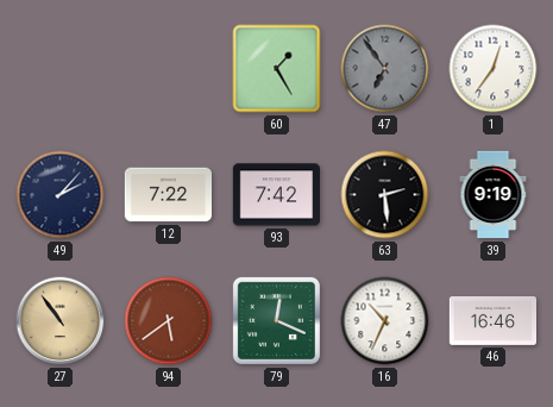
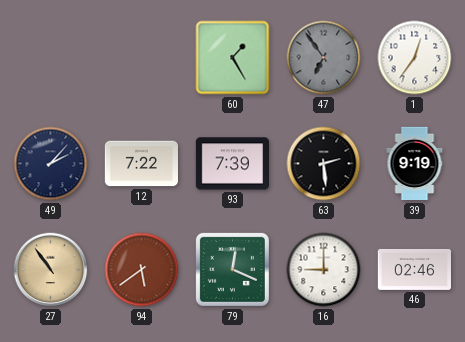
93: 7:42 -> 7:39 (232, 164)
16: 10:34 -> 9:00 (324, 270)
46: 16:46 -> 02:46 (414, 269)
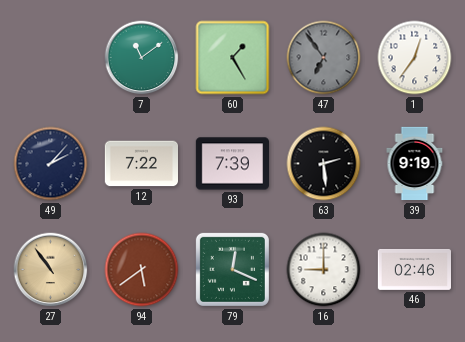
7: none -> 11:09 (142, 58)
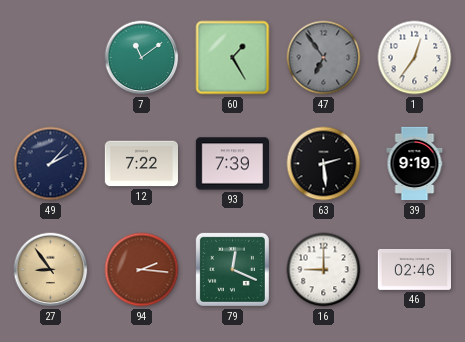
27: 10:54 -> 8:54 (51, 270)
94: 5:39 -> 2:16 (142, 270)
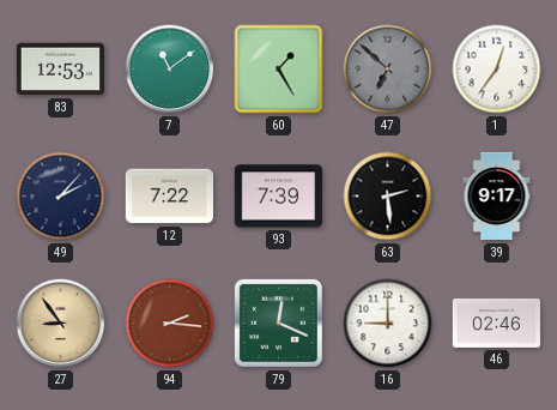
83: none -> 12:53 (60, 70)
47: 6:54 -> 6:52 (388, 70)
39: 9:19 -> 9:17 (497, 197)
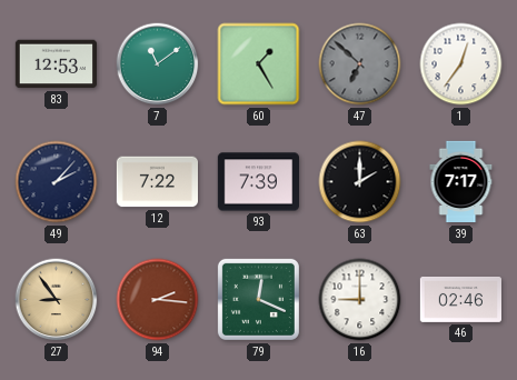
63: 2:29 -> 2:00 (360, 182)
39: 9:17 -> 7:17 (461, 182)
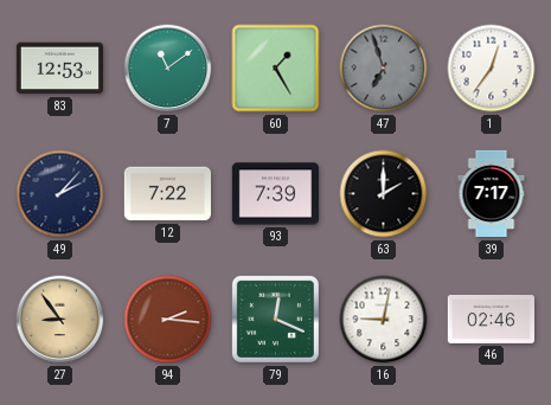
47: 6:52 -> 6:57 (384, 69)
16: 9:00 -> 9:02 (384, 320)
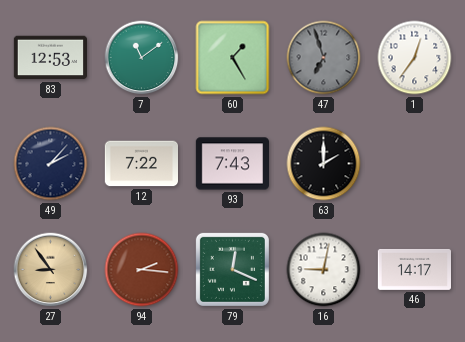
93: 7:39 -> 7:43 (232, 164)
39: 7:17 -> none (492, 194)
46: 02:46 -> 14:17 (414, 269)
